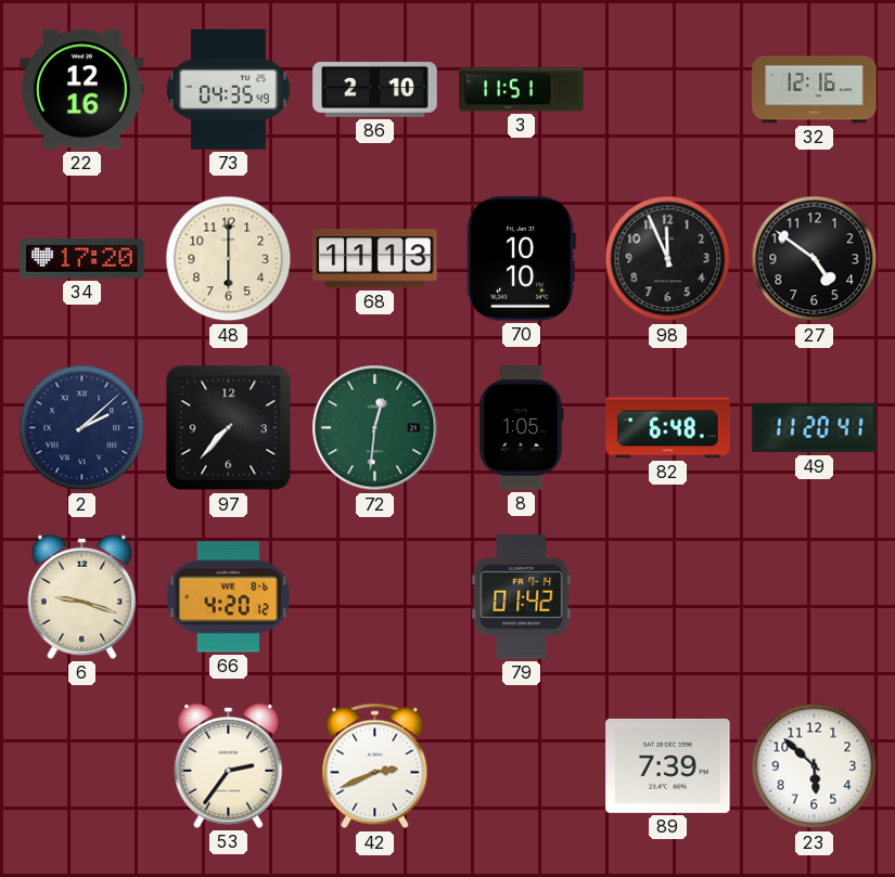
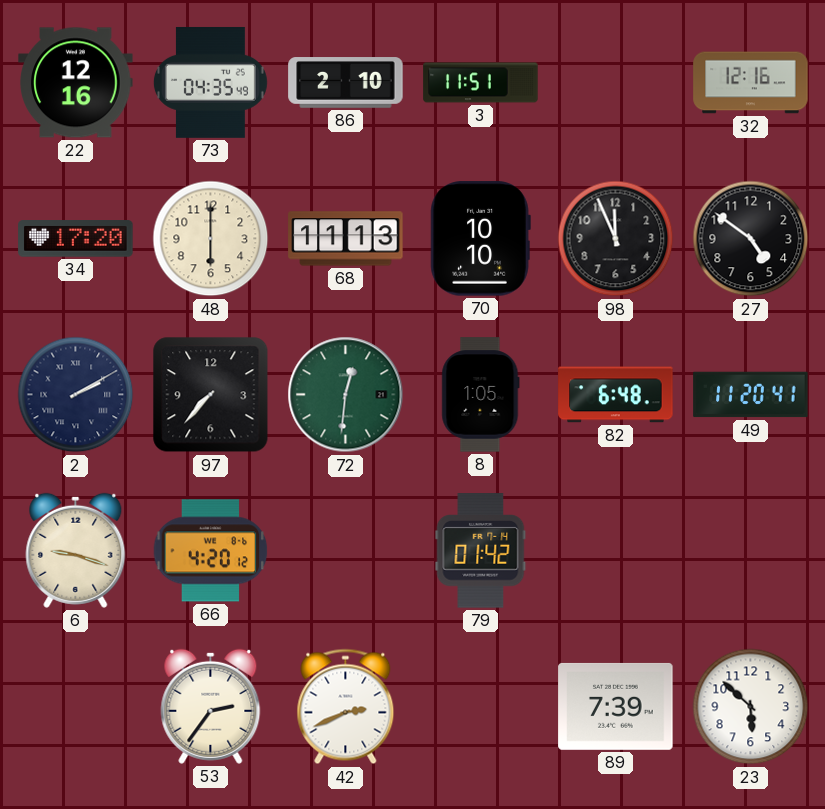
2: 2:08 -> 2:10 (76, 395)
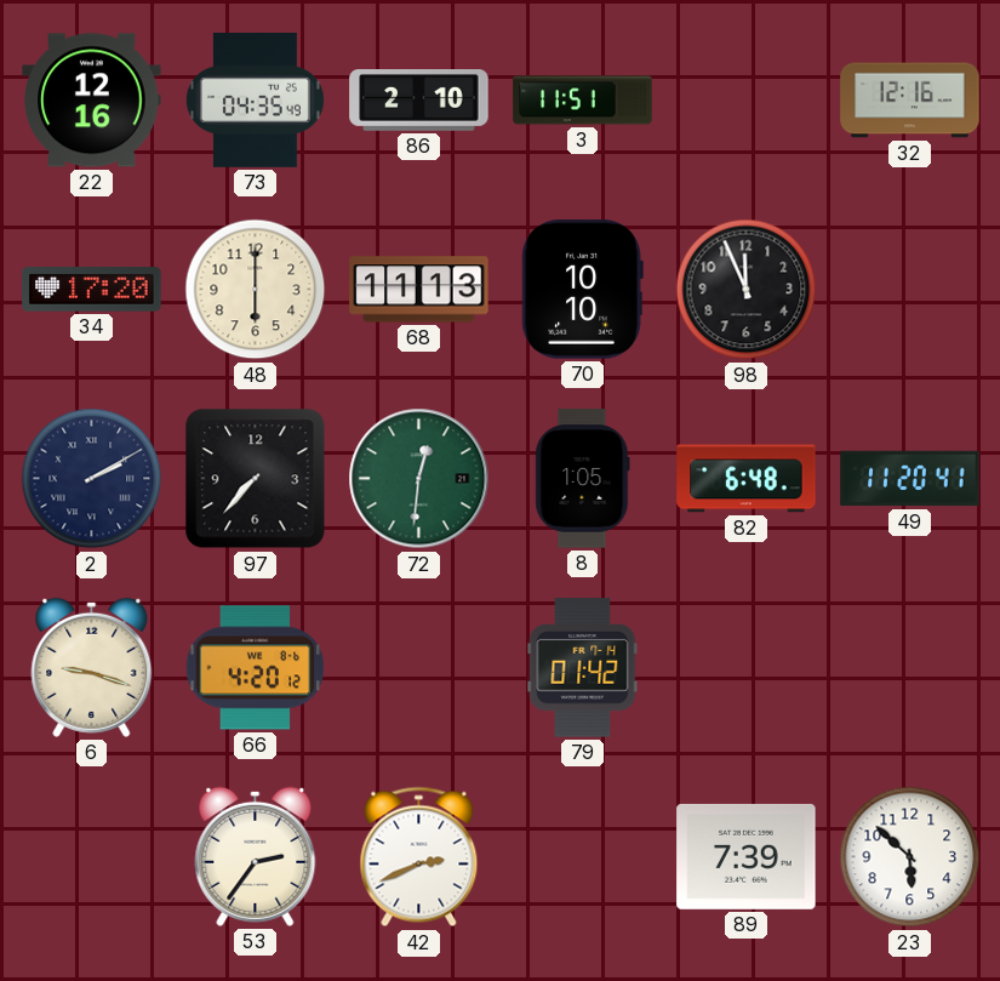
27: 4:51 -> none (751, 239)
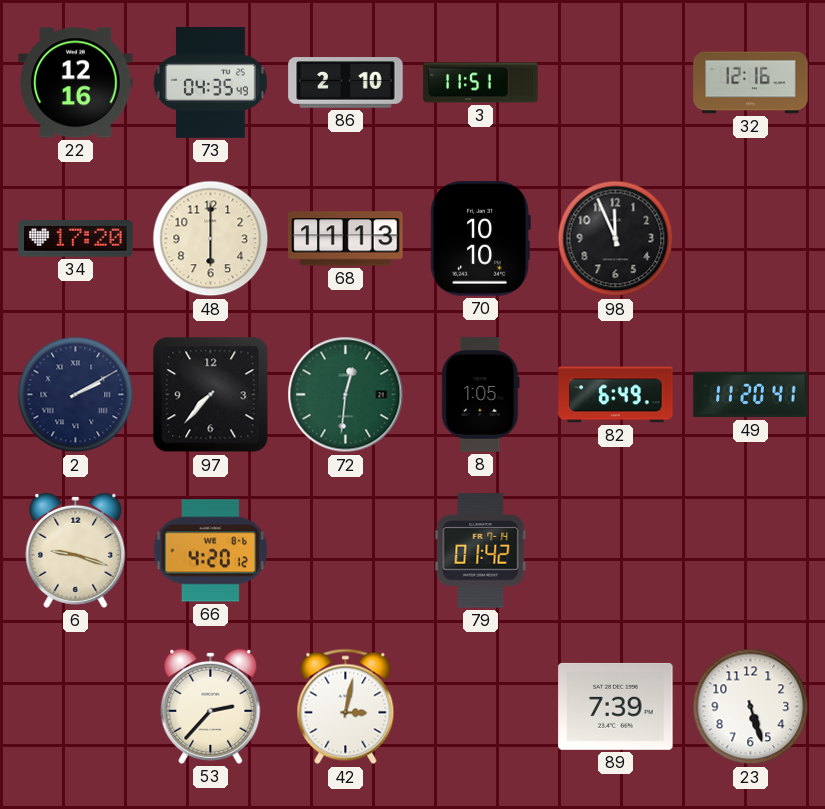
82: 6:48 -> 6:49 (616, 395)
53: 2:36 -> 2:37 (211, 706)
42: 2:41 -> 3:02 (346, 707)
23: 5:52 -> 5:27 (751, 707)
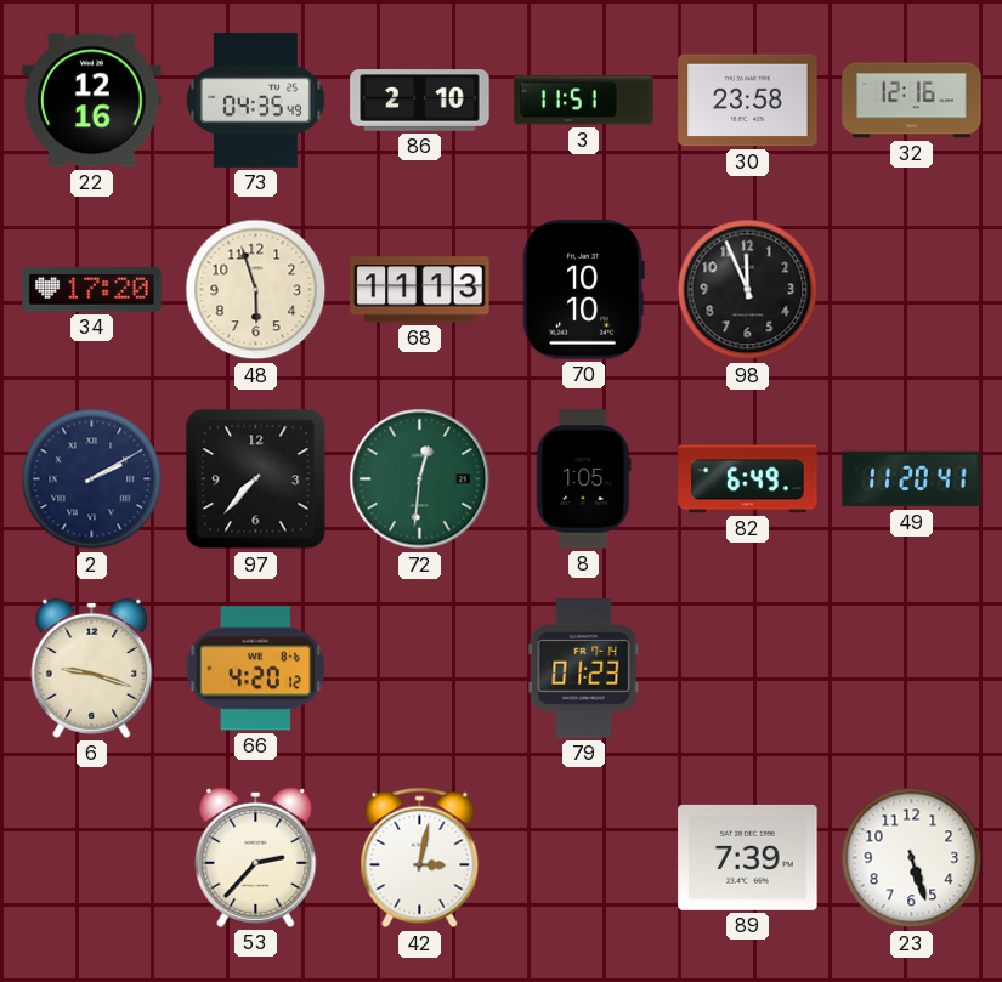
30: none -> 23:58 (748, 101)
48: 6:00 -> 5:57 (256, 290)
79: 01:42 -> 01:23 (584, 669)
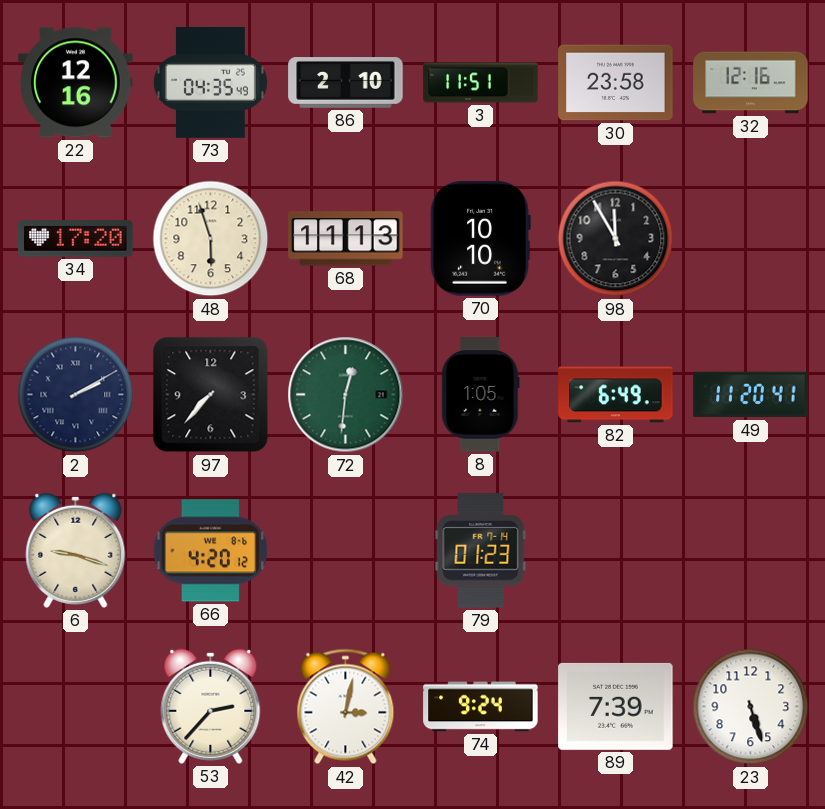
98: 11:56 -> 11:55 (616, 239)
74: none -> 9:24 (481, 707)
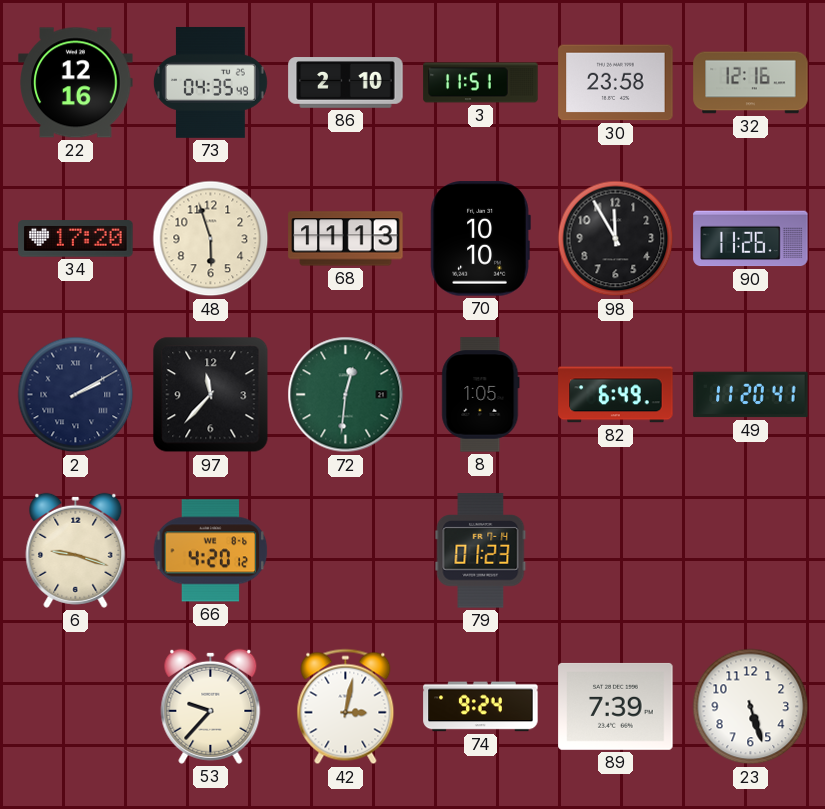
90: none -> 11:26 (751, 239)
97: 7:37 -> 11:37 (211, 395)
53: 2:37 -> 9:37 (211, 706)
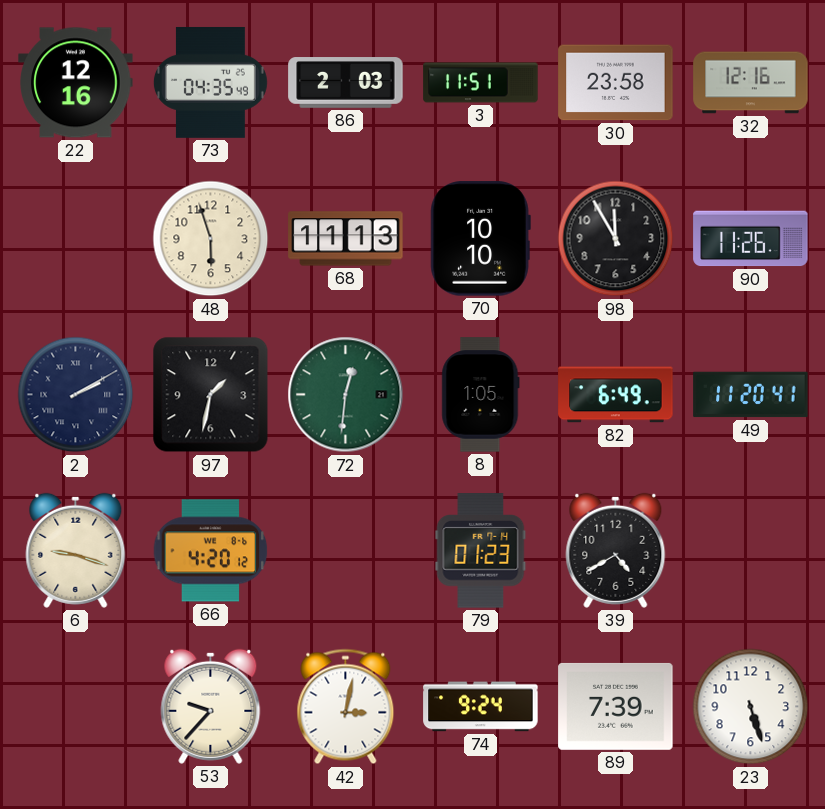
86: 2:10 -> 2:03 (346, 83)
34: 17:20 -> none (76, 239)
97: 11:37 -> 1:32 (211, 395)
39: none -> 4:40 (616, 550)
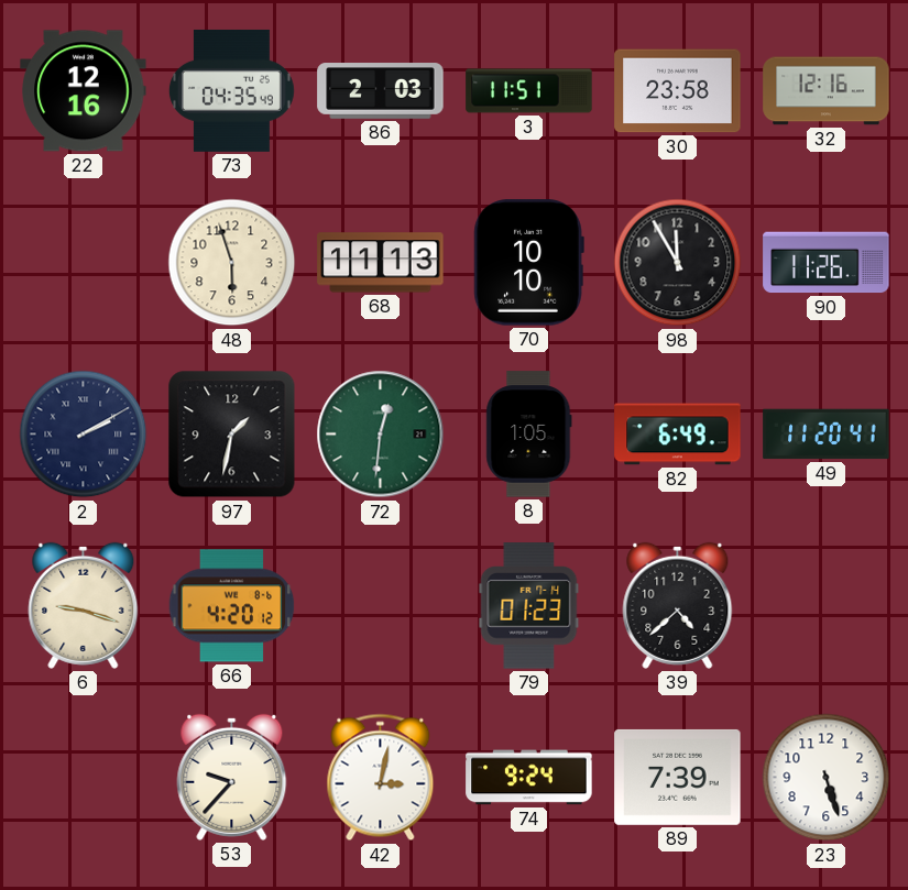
39: 4:40 -> 4:38 (678, 605)
